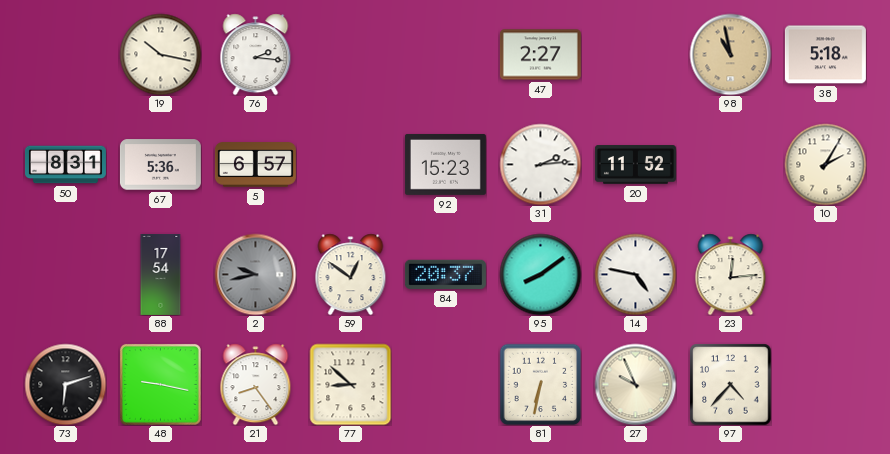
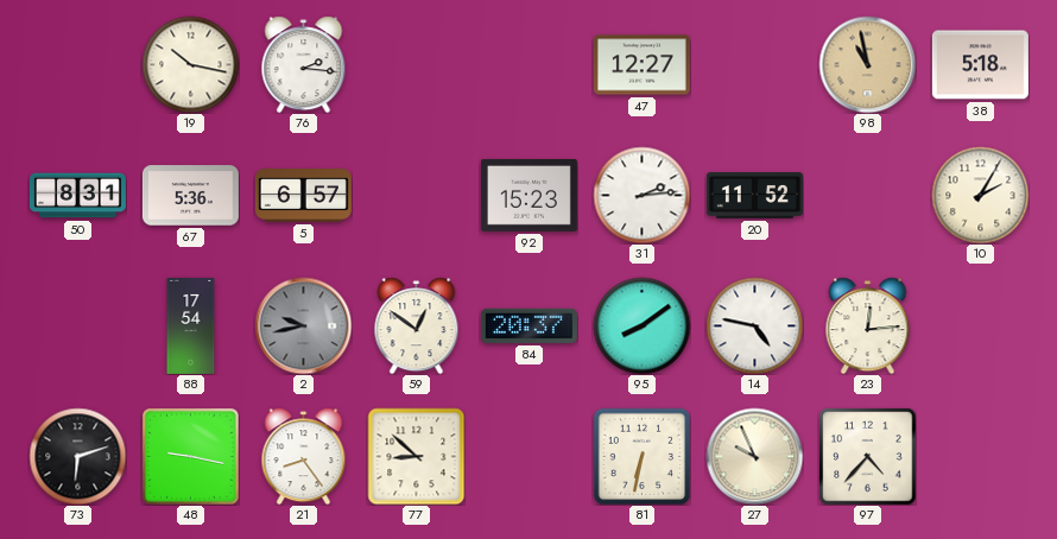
47: 2:27 -> 12:27 (641, 65)
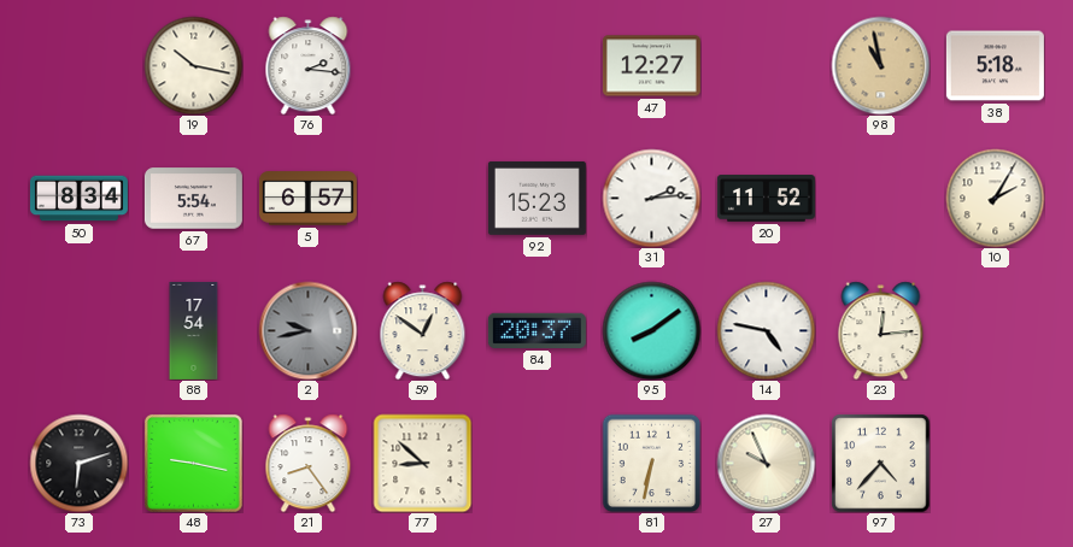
50: 8:31 -> 8:34 (78, 199)
67: 5:36 -> 5:54 (193, 199)
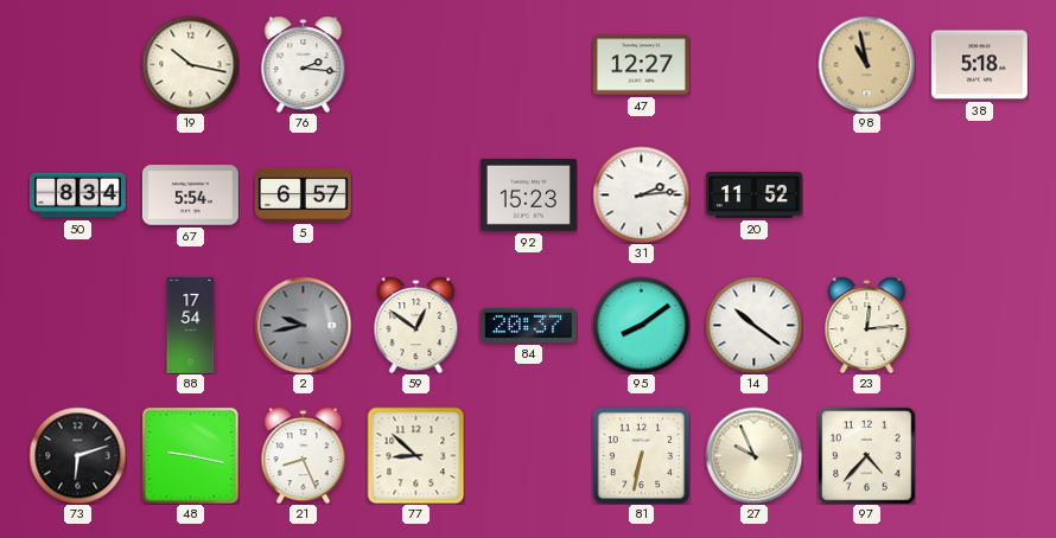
10: 2:05 -> none (995, 198)
14: 4:47 -> 10:21 (753, 325)
21: 8:24 -> 8:26 (304, 455)
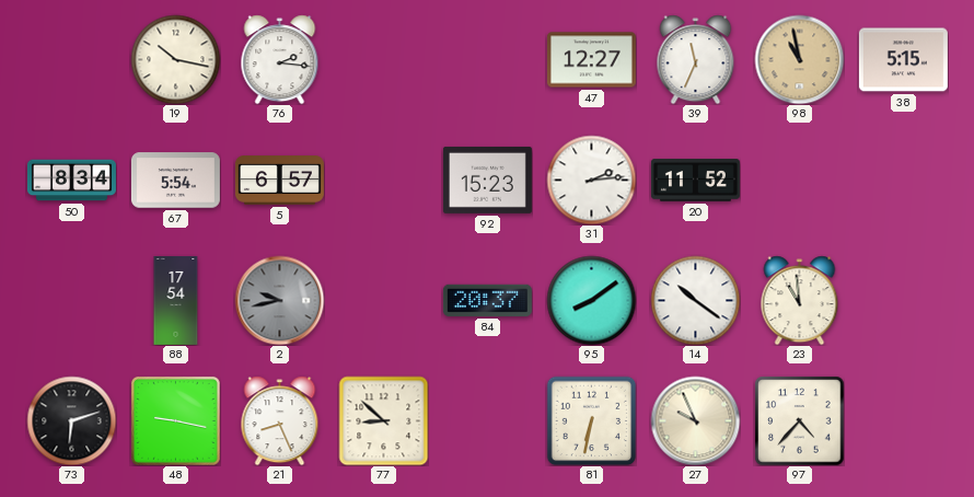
39: none -> 11:34 (696, 59)
38: 5:18 -> 5:15 (903, 60)
59: 12:51 -> none (416, 325)
23: 12:14 -> 10:59 (800, 300)
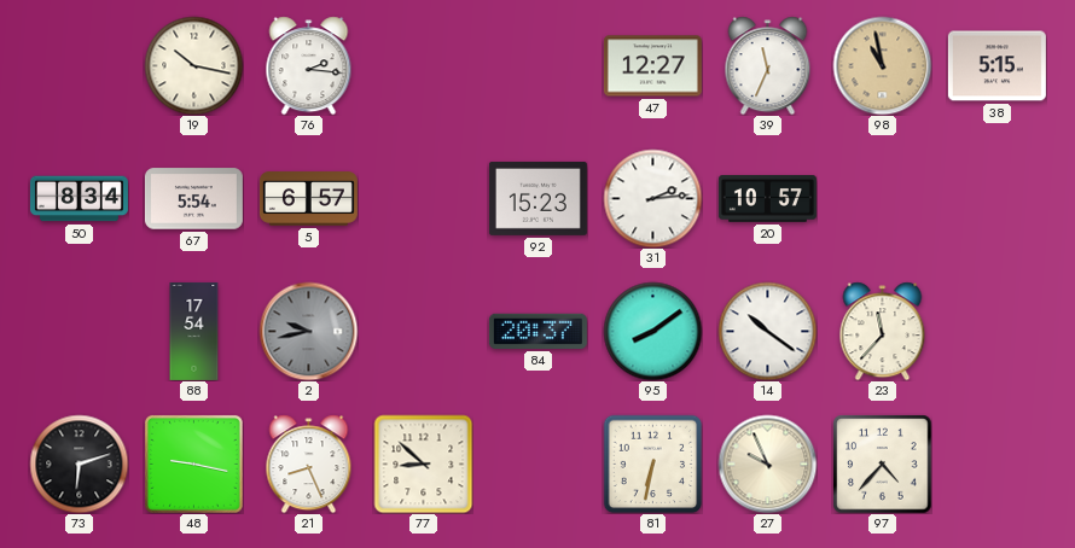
20: 11:52 -> 10:57 (767, 199)
23: 10:59 -> 11:37 (883, 331)
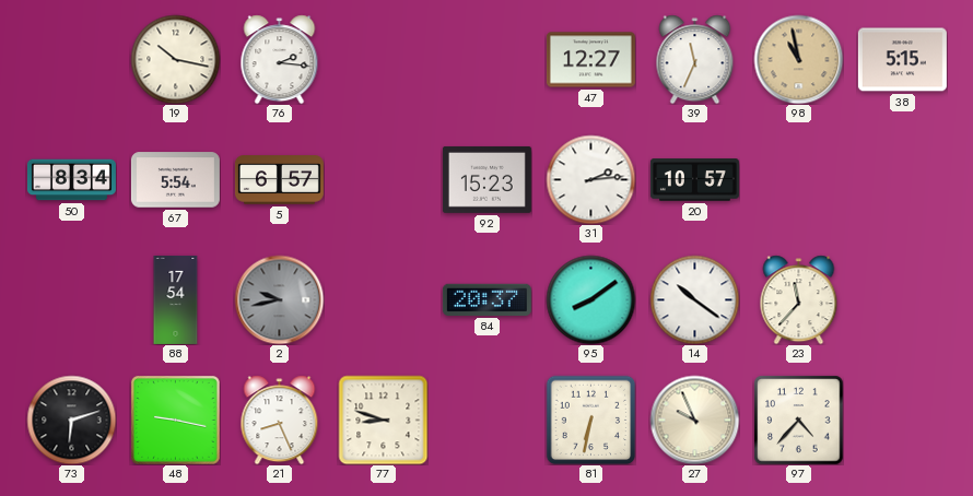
77: 8:52 -> 8:48 (383, 420)
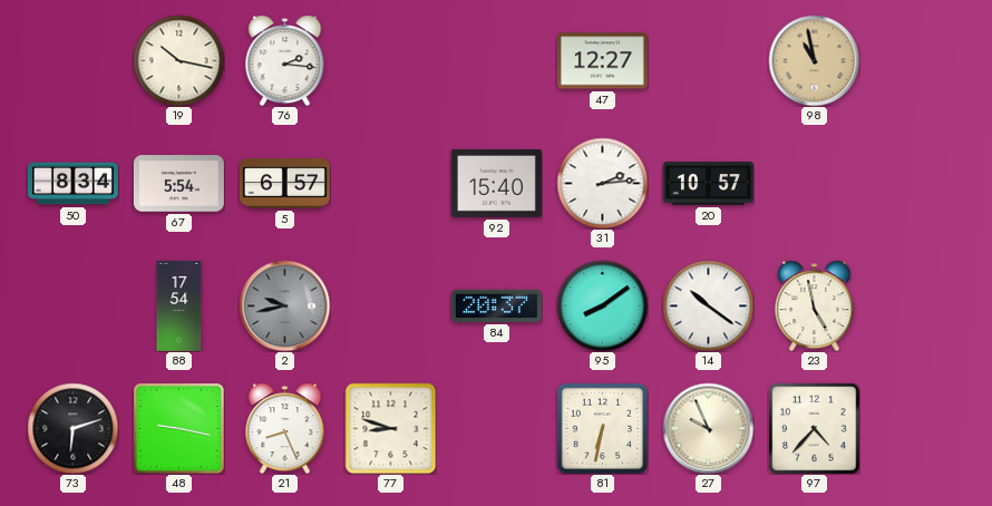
39: 11:34 -> none (695, 59)
38: 5:15 -> none (902, 60)
92: 15:23 -> 15:40 (496, 183)
23: 11:37 -> 4:58 (815, 305)
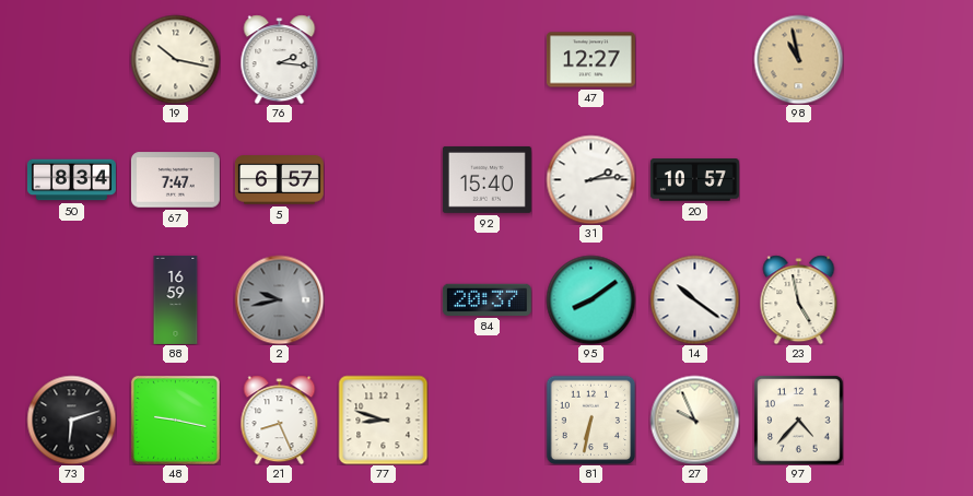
67: 5:54 -> 7:47 (175, 180)
88: 17:54 -> 16:59 (176, 299)
